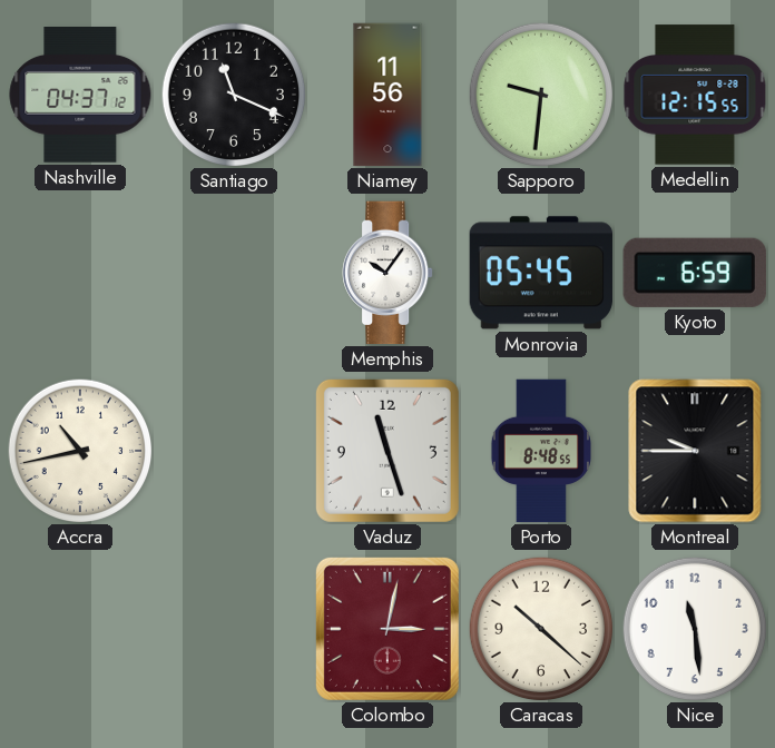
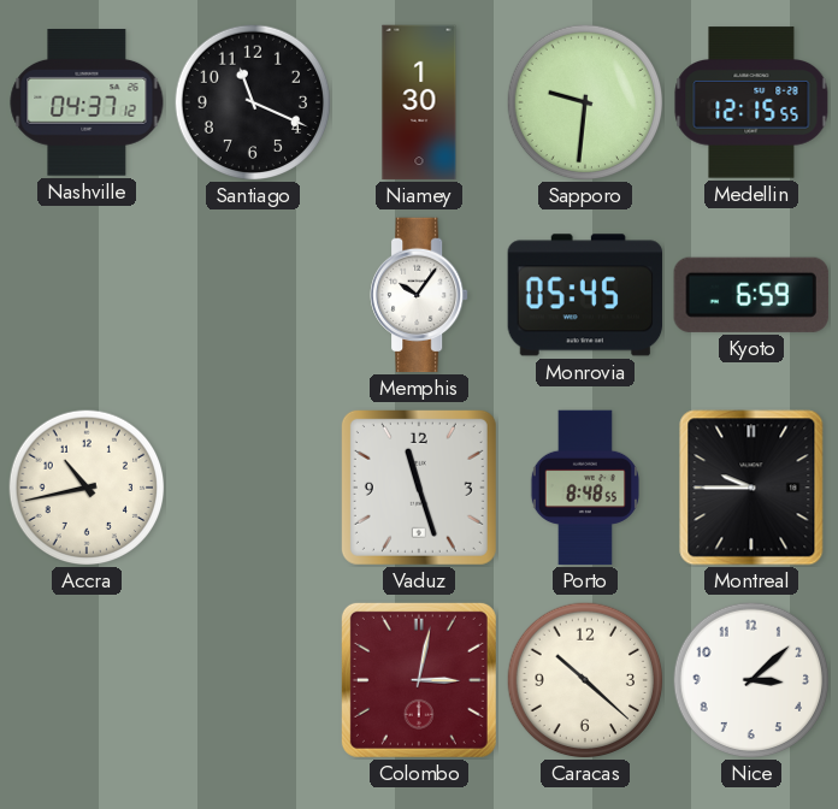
Niamey: 11:56 -> 1:30 (419, 102)
Nice: 11:29 -> 3:08 (751, 680)
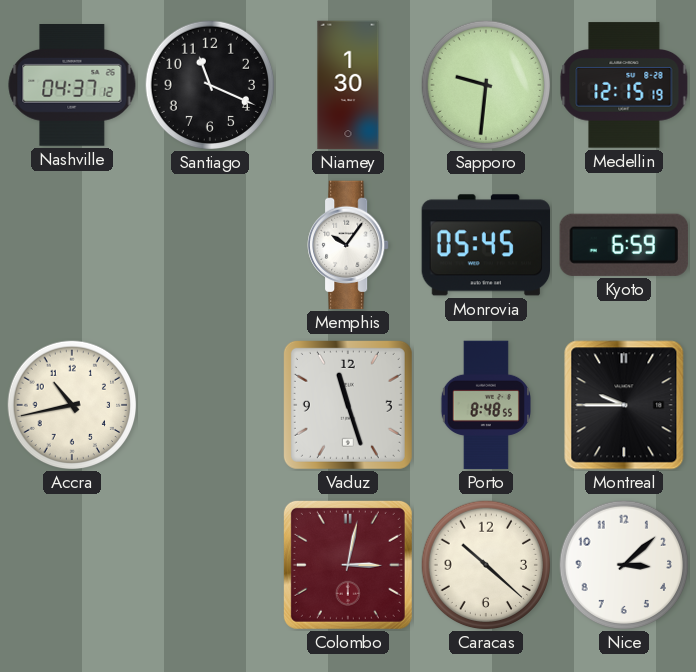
Medellin: 12:15:55 -> 12:15:19 (624, 85)
